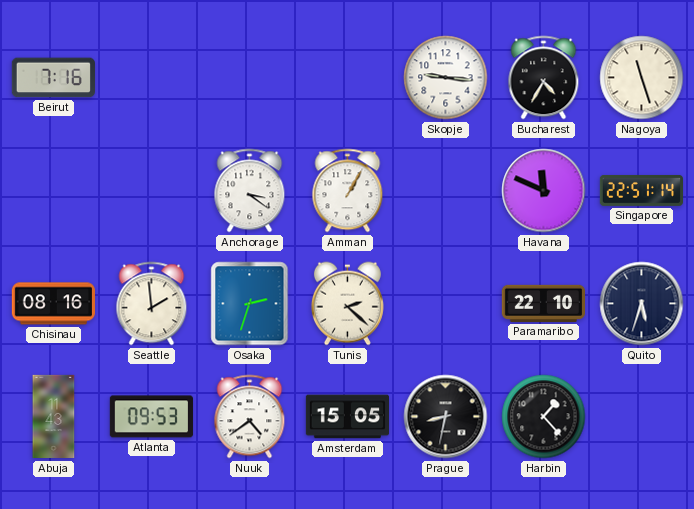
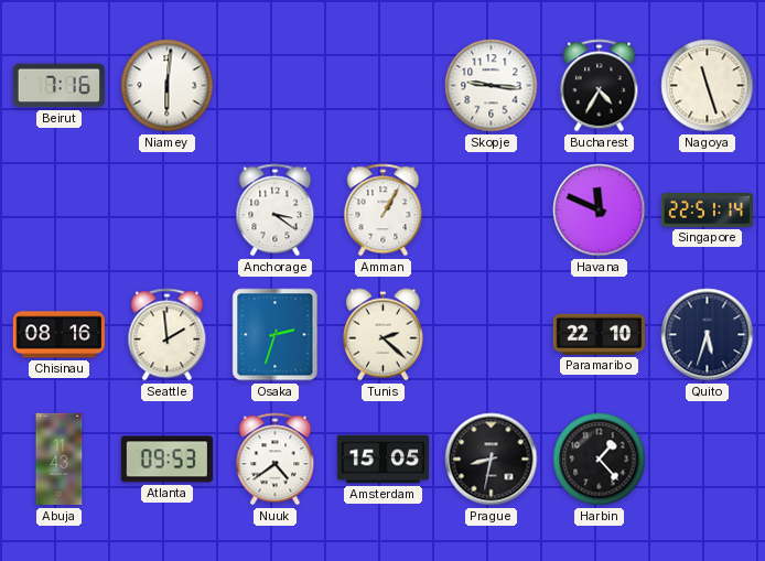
Niamey: none -> 6:01 (168, 86)
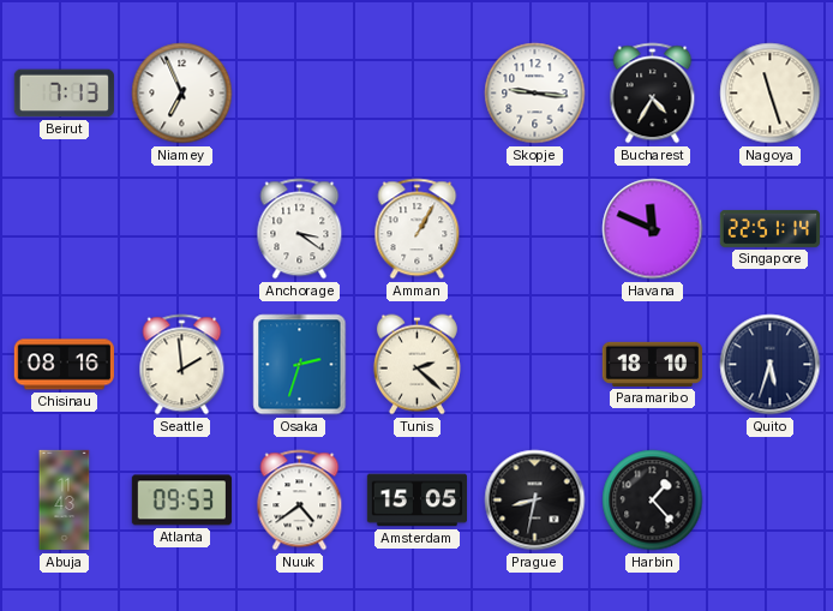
Beirut: 7:16 -> 7:13 (64, 94)
Niamey: 6:01 -> 6:56 (182, 94)
Paramaribo: 22:10 -> 18:10 (652, 364)
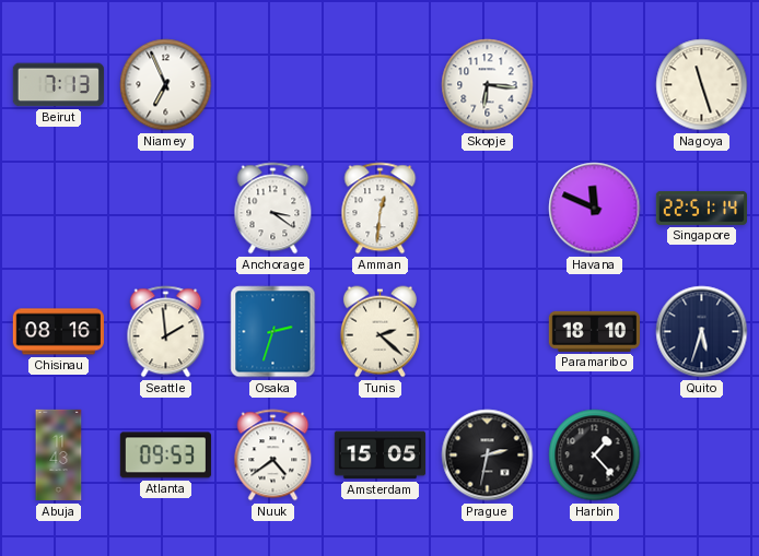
Skopje: 9:16 -> 6:16 (488, 85)
Bucharest: 4:35 -> none (653, 94)
Amman: 1:05 -> 12:31 (381, 209)
Prague: 8:32 -> 2:32 (488, 456)
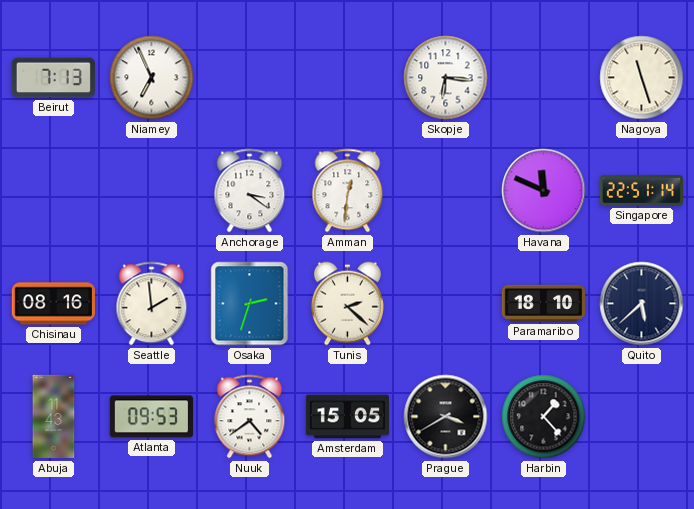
Quito: 5:33 -> 5:38 (642, 304)
Prague: 2:32 -> 3:40 (446, 417)
